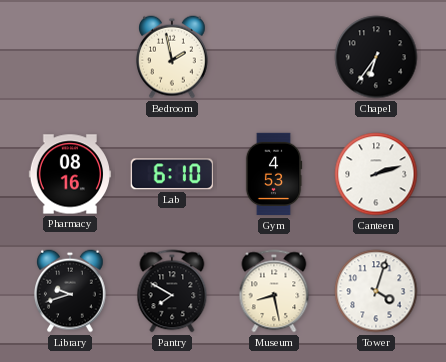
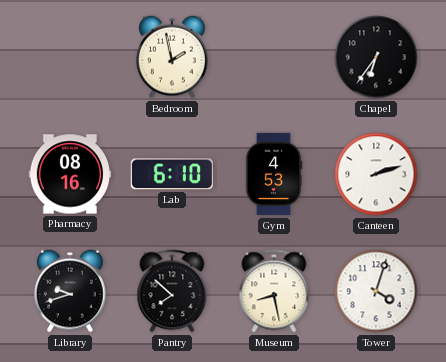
Pantry: 7:50 -> 7:52 (172, 291)
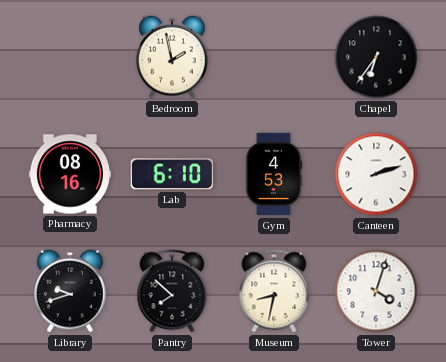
Museum: 8:28 -> 8:32 (274, 291)
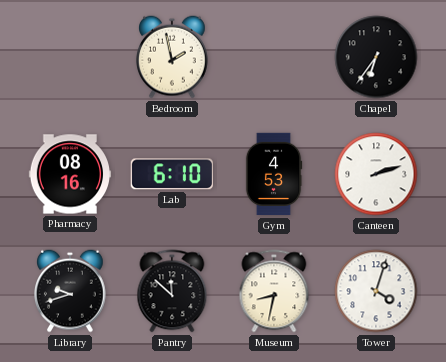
Pantry: 7:52 -> 11:52 (172, 291)
